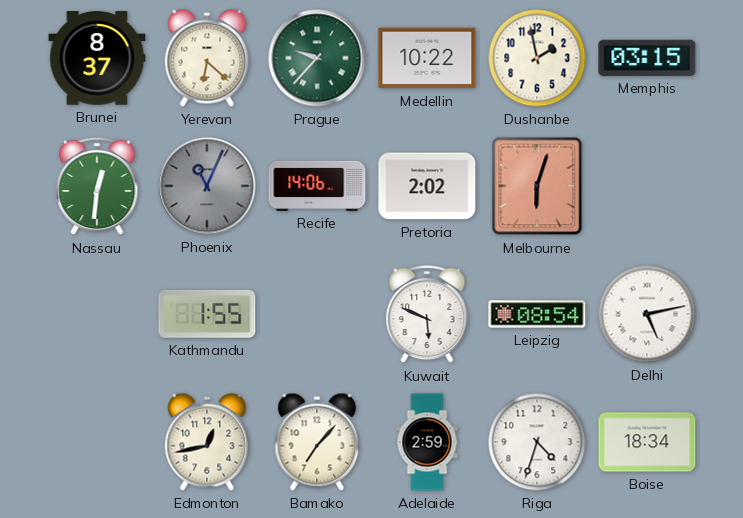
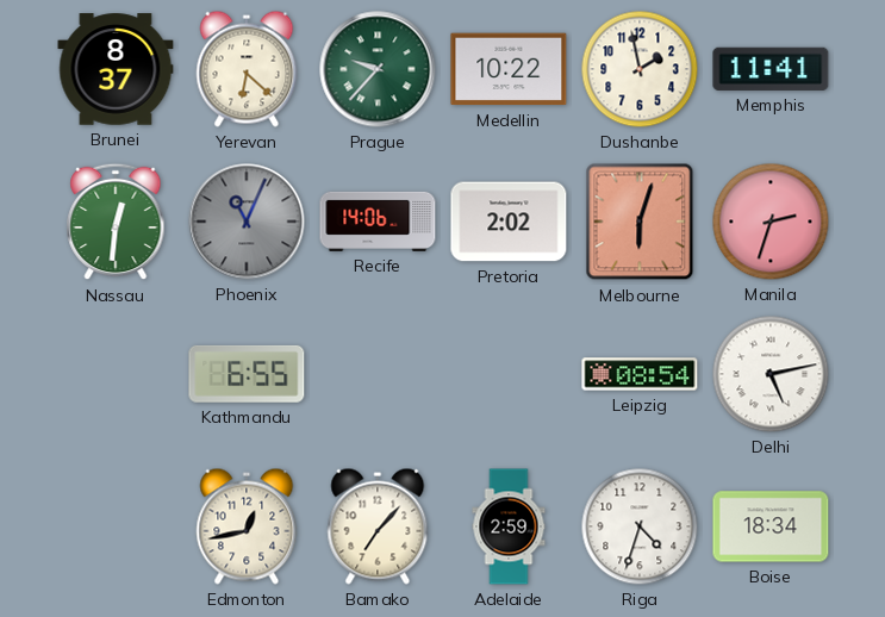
Memphis: 03:15 -> 11:41 (771, 69)
Manila: none -> 2:33 (771, 222)
Kathmandu: 1:55 -> 6:55 (247, 374)
Kuwait: 5:49 -> none (427, 314)
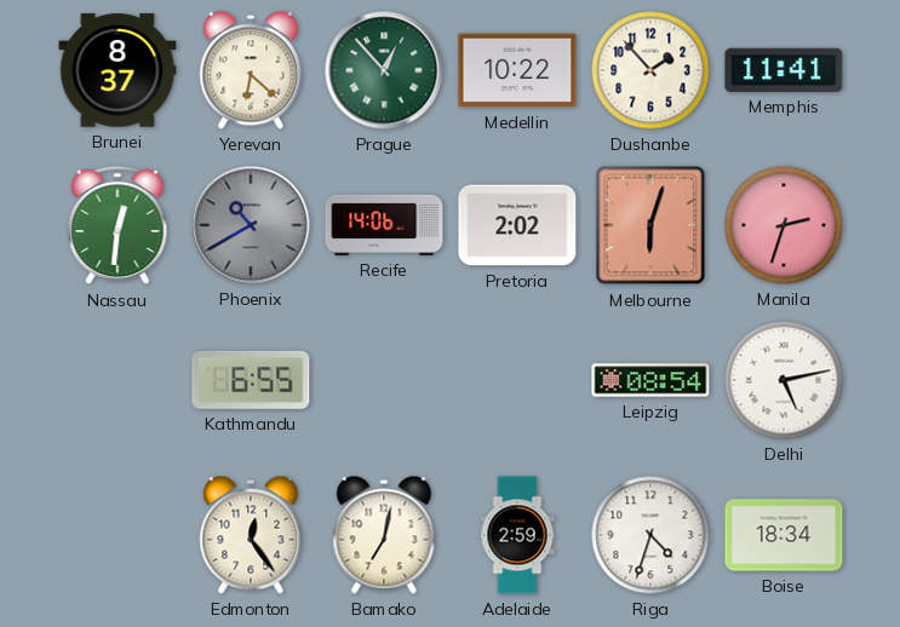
Prague: 9:37 -> 12:53 (384, 70)
Dushanbe: 1:58 -> 1:53 (650, 70)
Phoenix: 11:04 -> 10:40 (251, 225)
Edmonton: 12:43 -> 12:24 (251, 535)
Bamako: 7:07 -> 7:02 (384, 535)
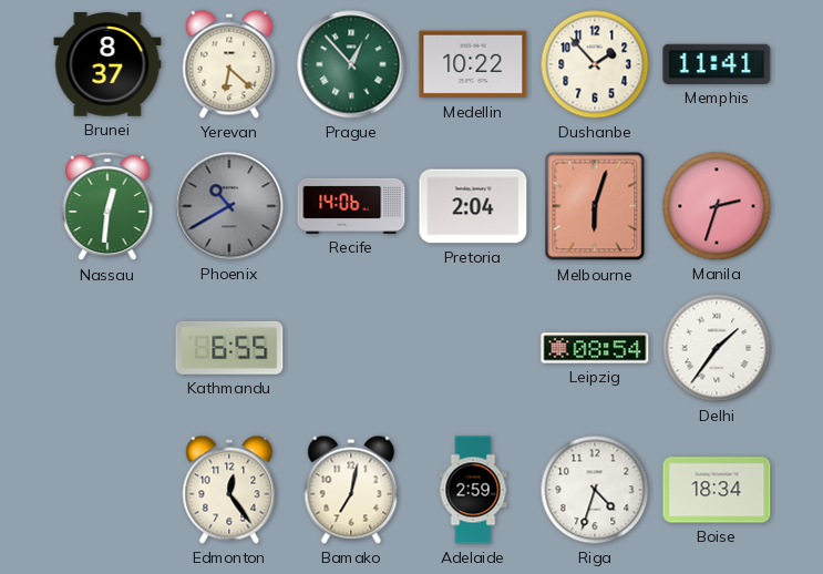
Pretoria: 2:02 -> 2:04 (473, 206)
Delhi: 5:13 -> 1:36 (717, 348)
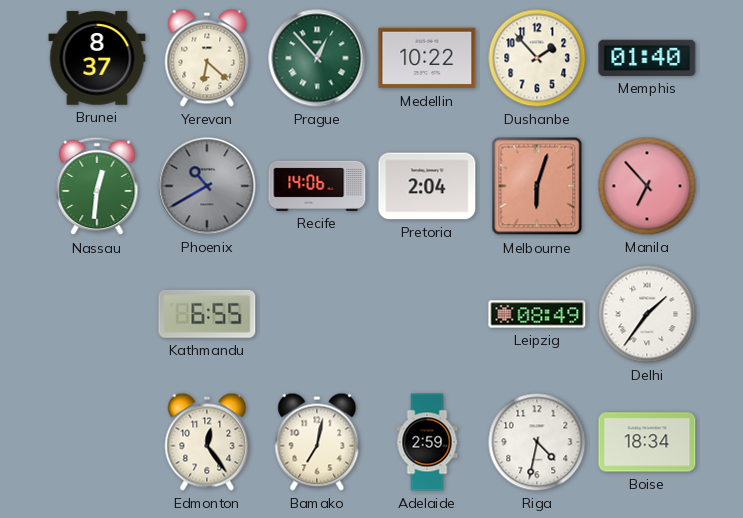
Memphis: 11:41 -> 01:40 (647, 58)
Manila: 2:33 -> 6:53 (647, 186)
Leipzig: 08:54 -> 08:49 (537, 314)
Riga: 4:33 -> 4:32 (537, 442)
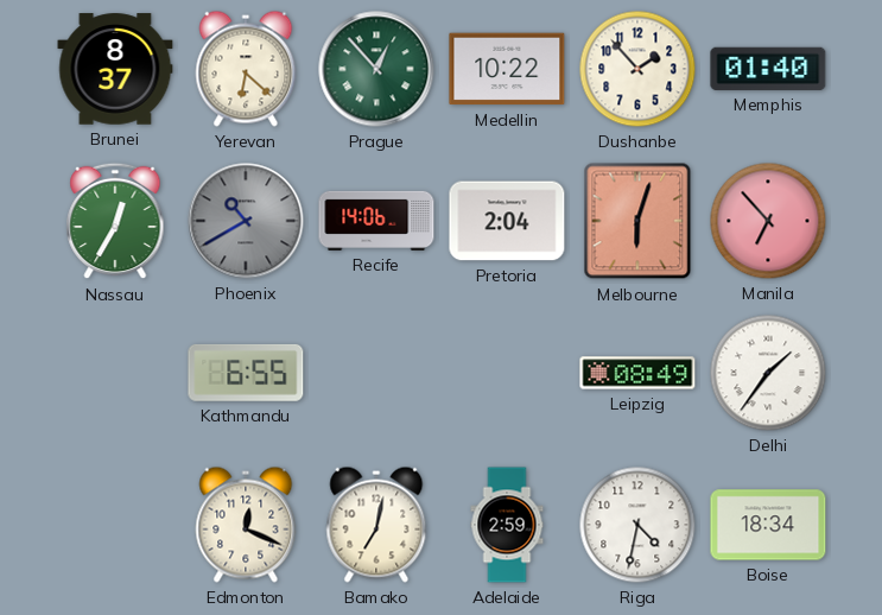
Nassau: 12:31 -> 12:35 (115, 221)
Edmonton: 12:24 -> 12:19 (246, 525)
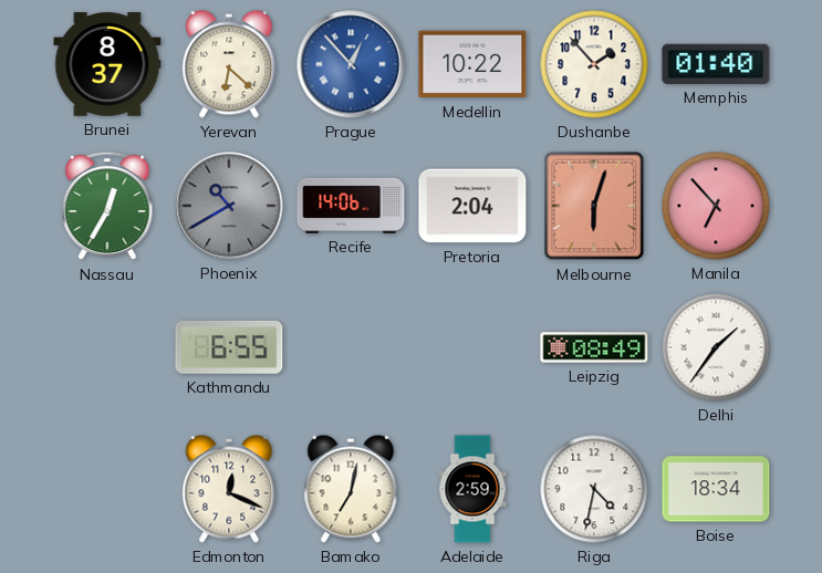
Prague dial: green -> blue (351, 64)
